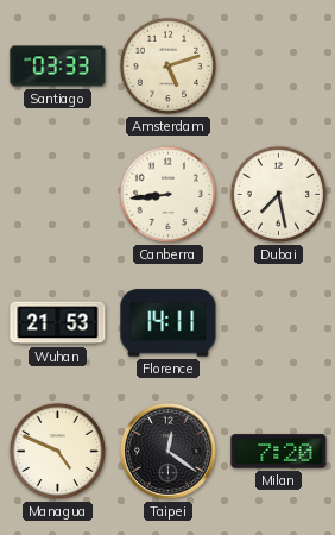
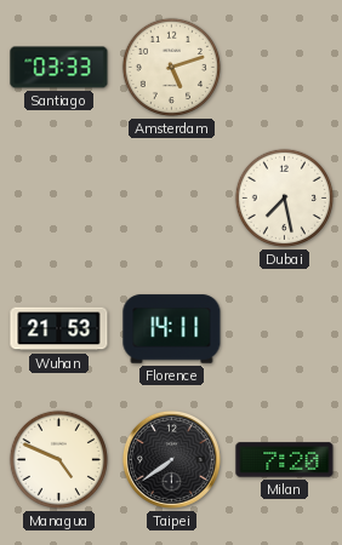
Canberra: 8:44 -> none (167, 194)
Taipei: 12:21 -> 7:39 (171, 459)
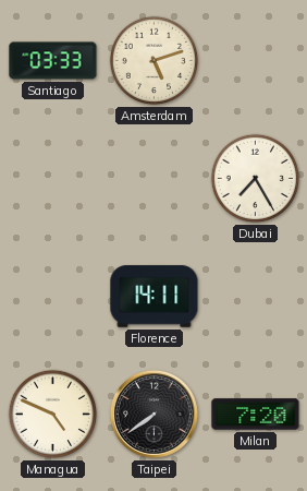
Dubai: 7:28 -> 7:25 (255, 178)
Wuhan: 21:53 -> none (59, 329)
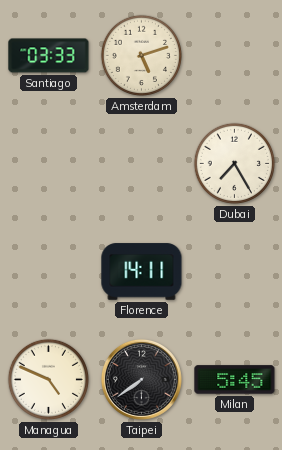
Milan: 7:20 -> 5:45 (235, 380)
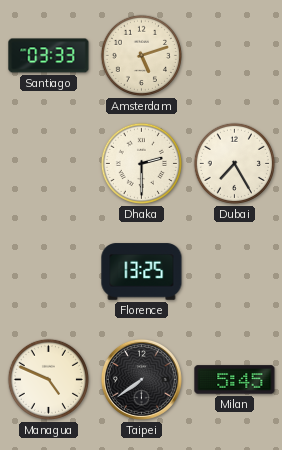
Dhaka: none -> 2:30 (141, 163)
Florence: 14:11 -> 13:25 (142, 272)
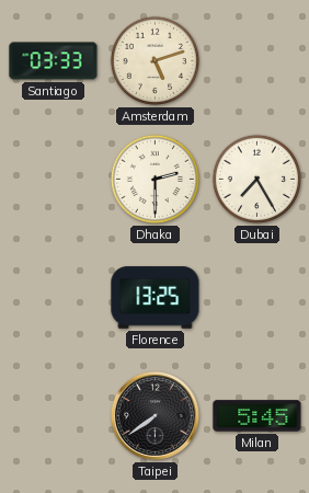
Managua: 4:49 -> none (48, 379)
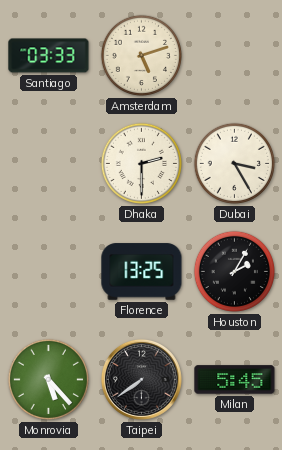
Dubai: 7:25 -> 3:25 (234, 163)
Houston: none -> 2:05 (234, 271)
Monrovia: none -> 5:23 (48, 379)
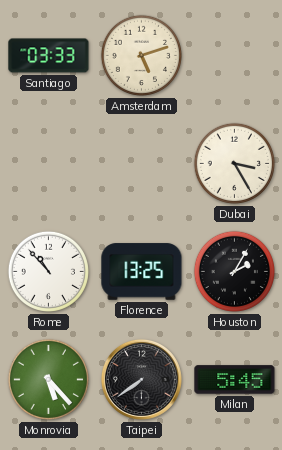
Dhaka: 2:30 -> none (141, 163)
Rome: none -> 10:53 (48, 271)
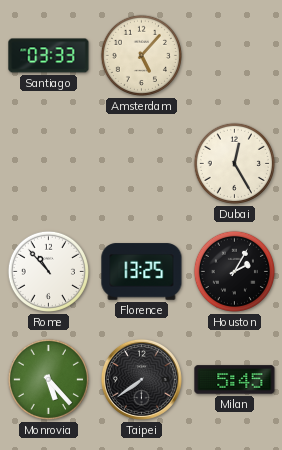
Amsterdam: 5:12 -> 5:07 (141, 55)
Dubai: 3:25 -> 12:25 (234, 163)
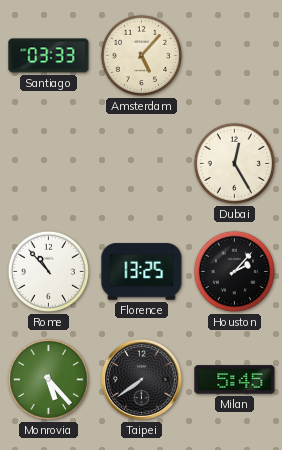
Houston: 2:05 -> 2:07 (234, 271)
